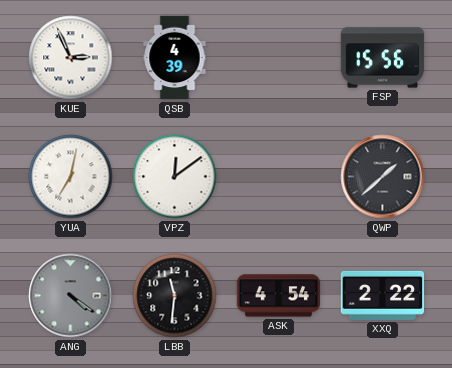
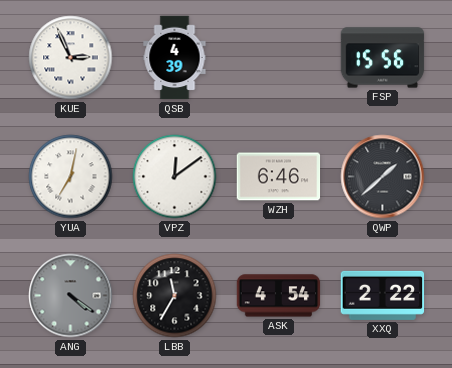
WZH: none -> 6:46 (279, 177)
LBB: 11:31 -> 11:35 (175, 296)
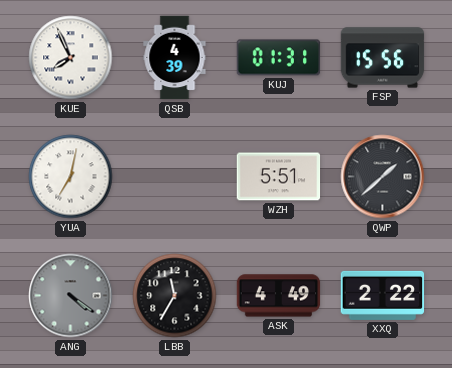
KUE: 2:56 -> 7:56 (71, 58)
KUJ: none -> 01:31 (279, 58)
VPZ: 12:09 -> none (175, 177)
WZH: 6:46 -> 5:51 (279, 177)
ASK: 4:54 -> 4:49 (279, 296)
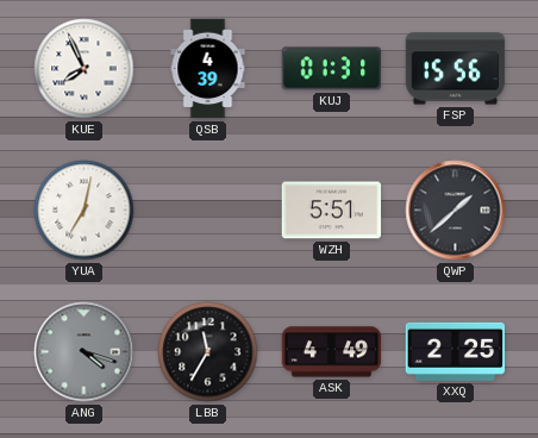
ANG: 4:21 -> 4:18 (85, 352)
XXQ: 2:22 -> 2:25 (456, 351)
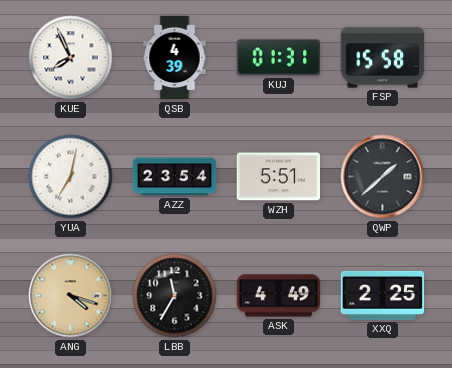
FSP: 15:56 -> 15:58 (383, 58)
AZZ: none -> 23:54 (175, 177)
ANG dial: grey -> champagne (71, 296)
